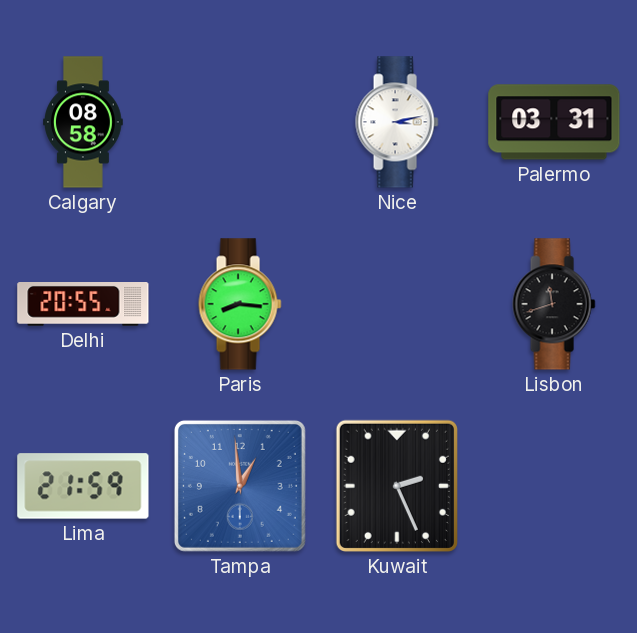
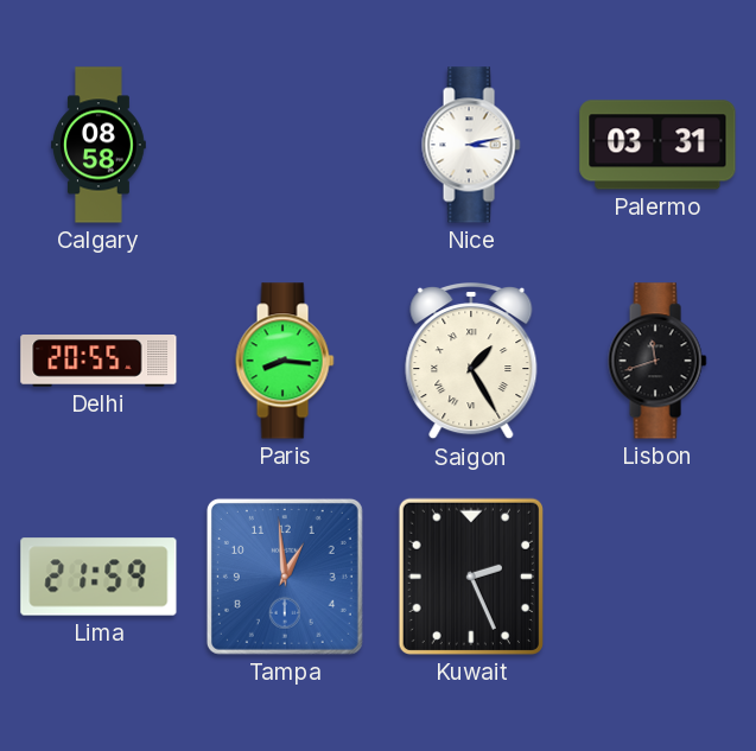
Saigon: none -> 1:25 (471, 362)
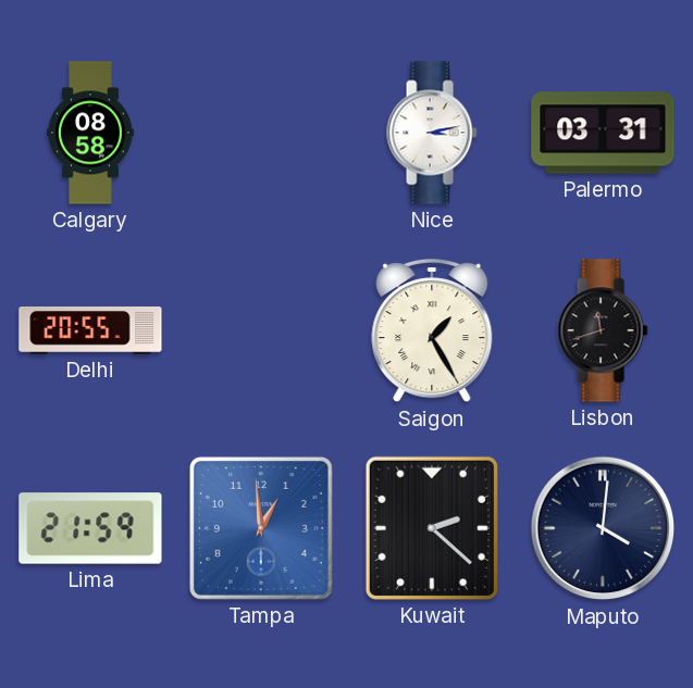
Paris: 8:16 -> none (285, 361)
Kuwait: 2:26 -> 2:22 (432, 528)
Maputo: none -> 4:01 (603, 528)
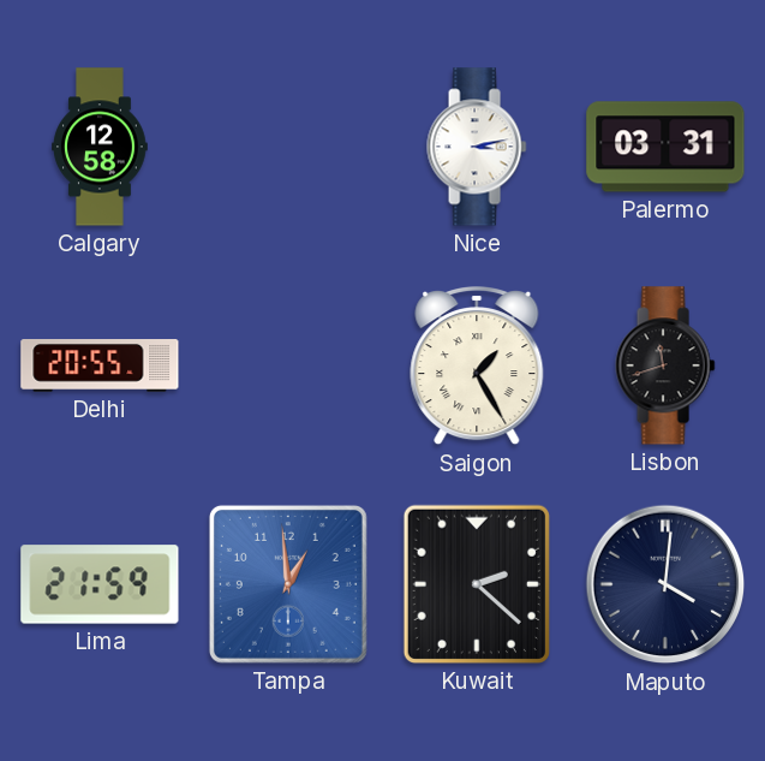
Calgary: 08:58 -> 12:58 (101, 147)
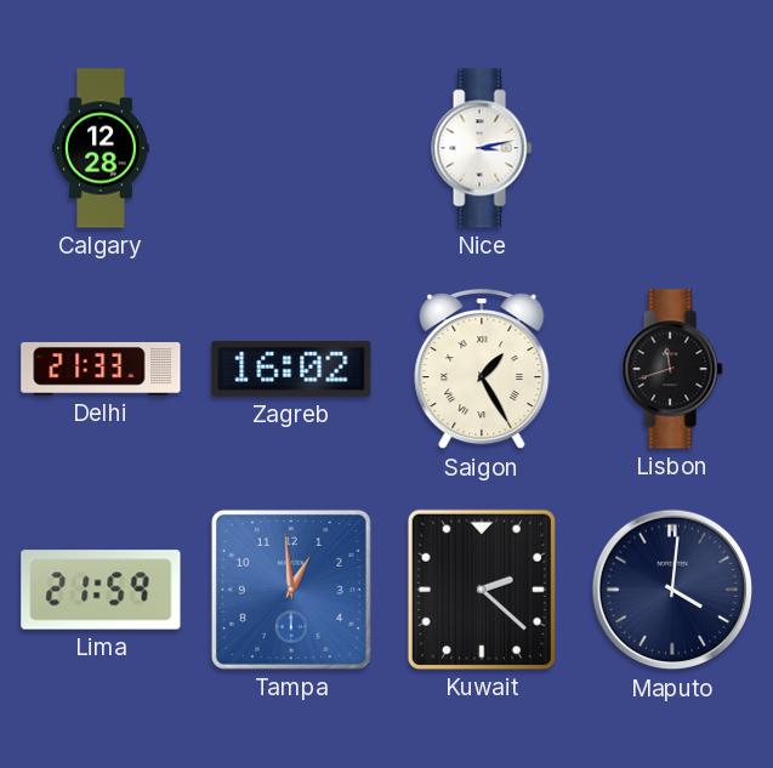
Calgary: 12:58 -> 12:28 (102, 148)
Palermo: 03:31 -> none (665, 147)
Delhi: 20:55 -> 21:33 (101, 370)
Zagreb: none -> 16:02 (291, 369)
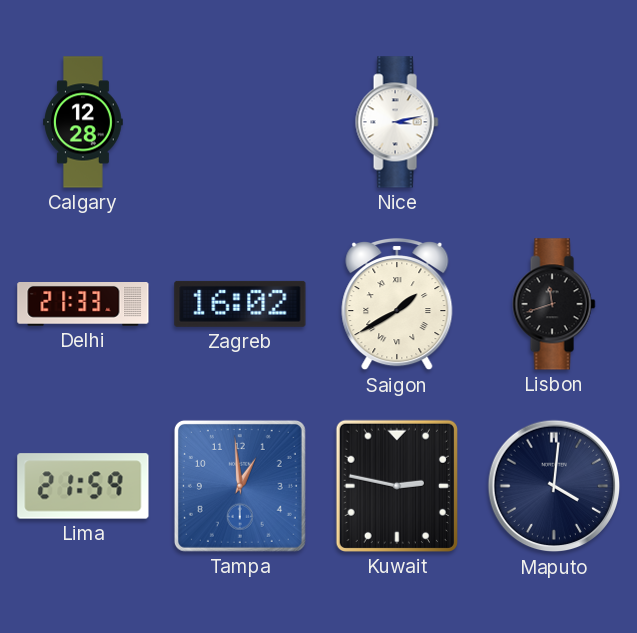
Saigon: 1:25 -> 1:40 (397, 305)
Kuwait: 2:22 -> 2:47 (397, 486)
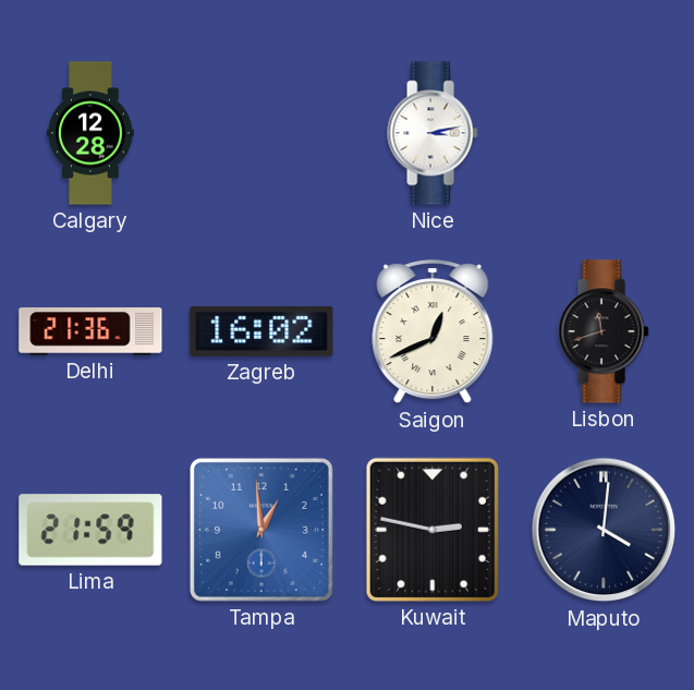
Delhi: 21:33 -> 21:36 (90, 332)
Saigon: 1:40 -> 12:41 (433, 332)
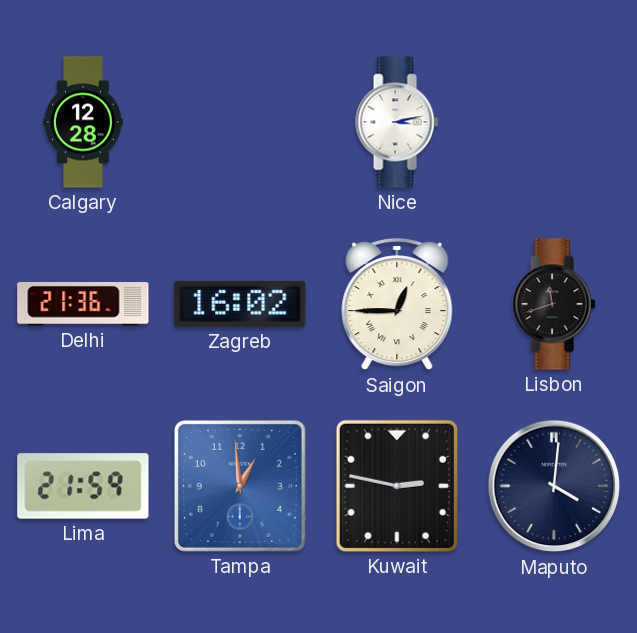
Saigon: 12:41 -> 12:45 (397, 305)
